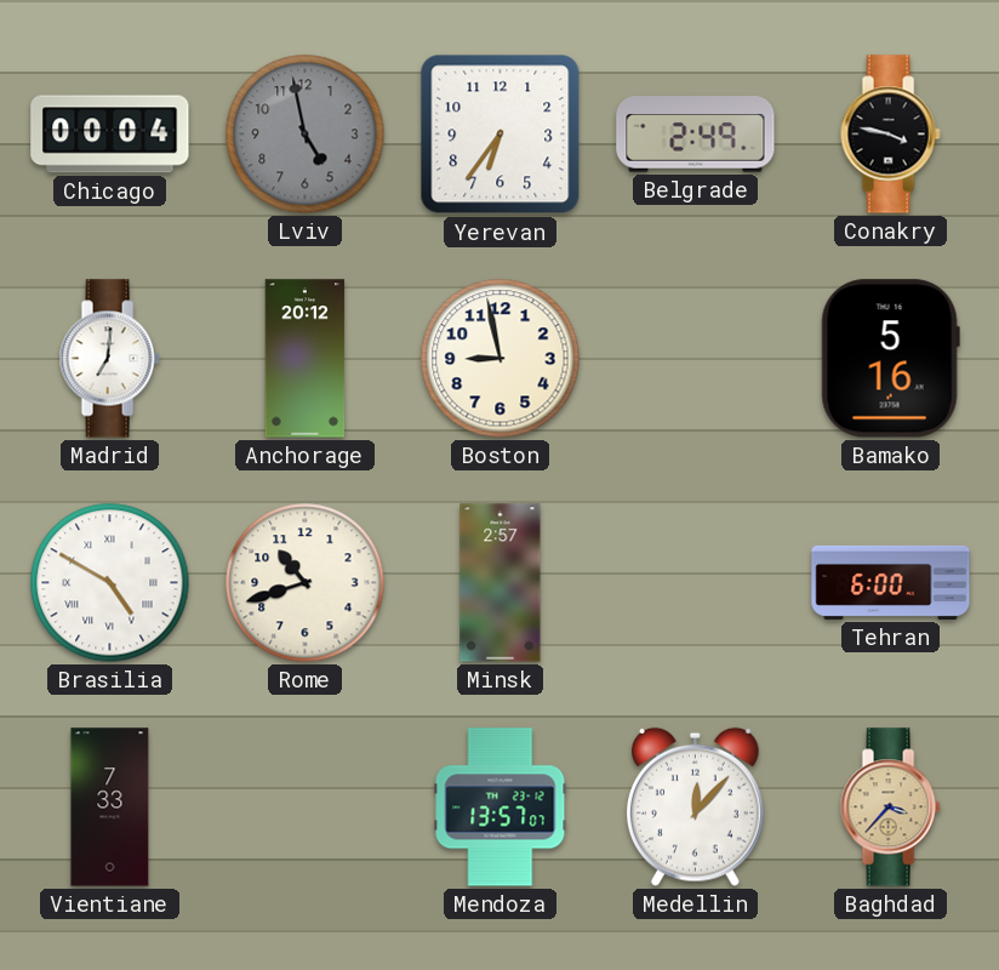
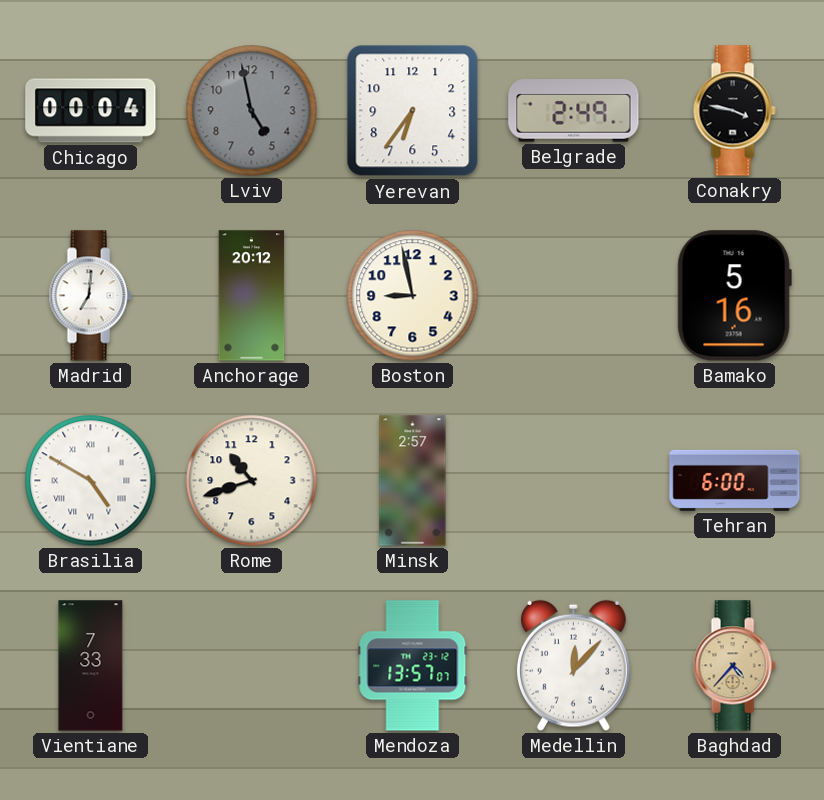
Baghdad: 3:37 -> 4:37 (734, 666)
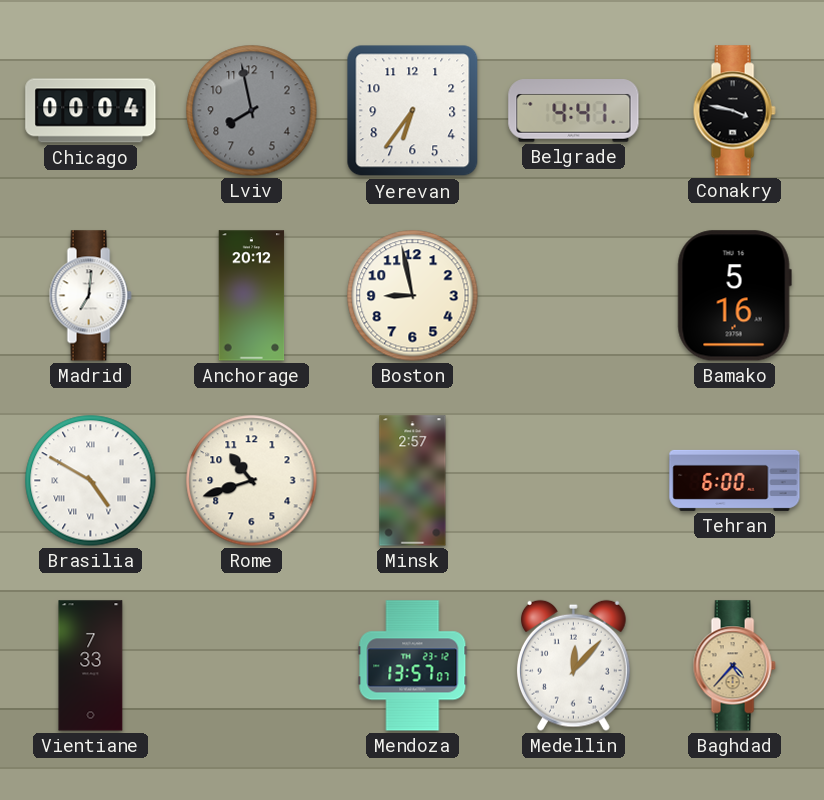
Lviv: 4:58 -> 7:58 (252, 111)
Belgrade: 2:49 -> 4:41 (574, 111)
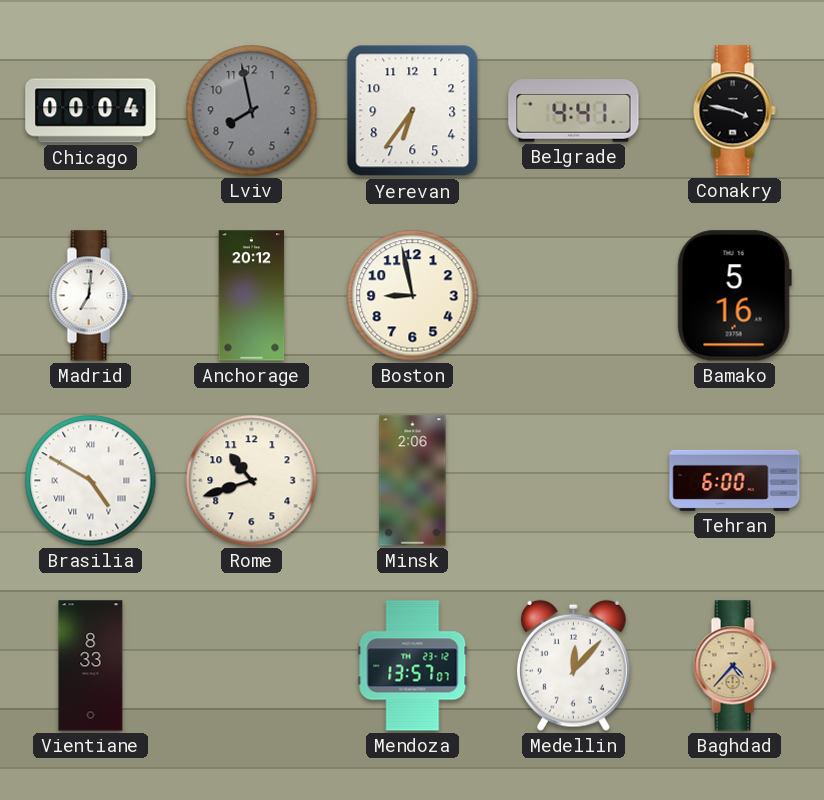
Minsk: 2:57 -> 2:06 (413, 481)
Vientiane: 7:33 -> 8:33 (91, 666)
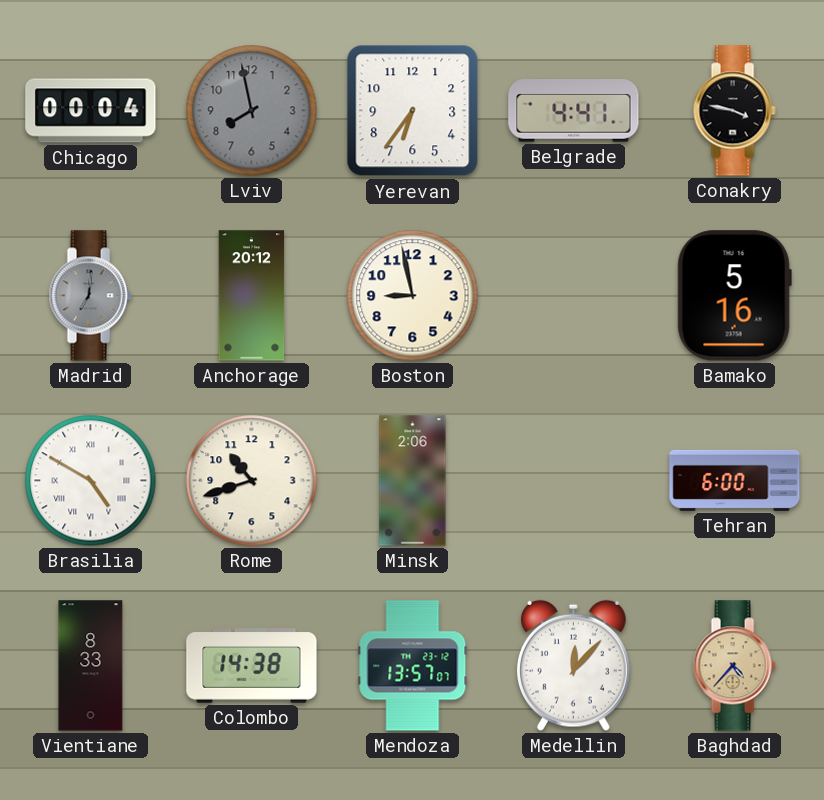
Madrid dial: white -> grey (90, 296)
Colombo: none -> 14:38 (252, 666)
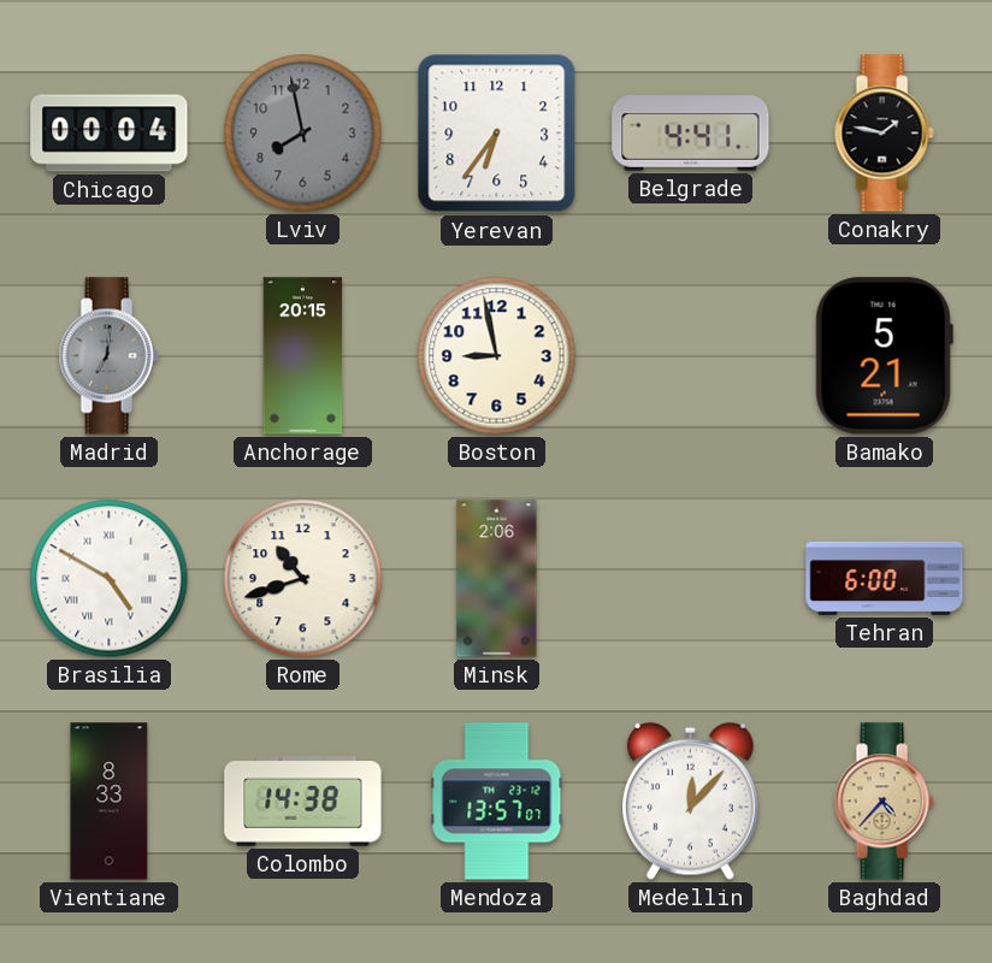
Conakry: 3:47 -> 1:47 (884, 134)
Anchorage: 20:12 -> 20:15 (303, 356)
Bamako: 5:16 -> 5:21 (884, 356)
